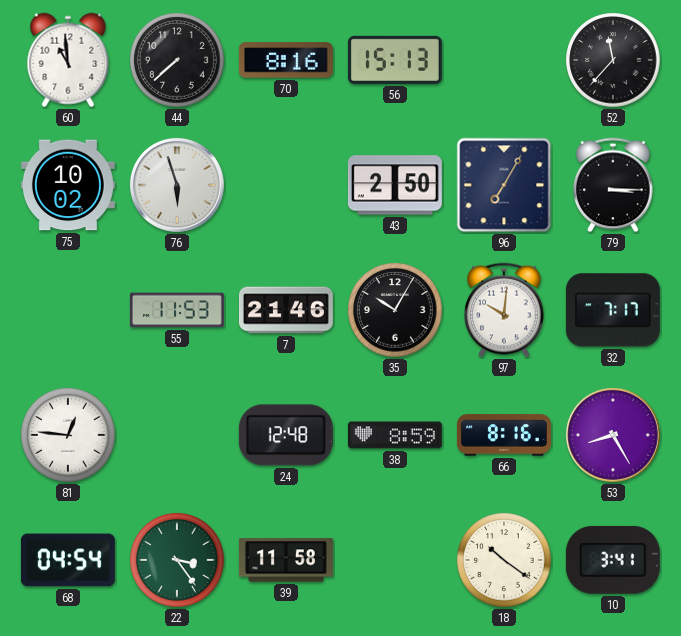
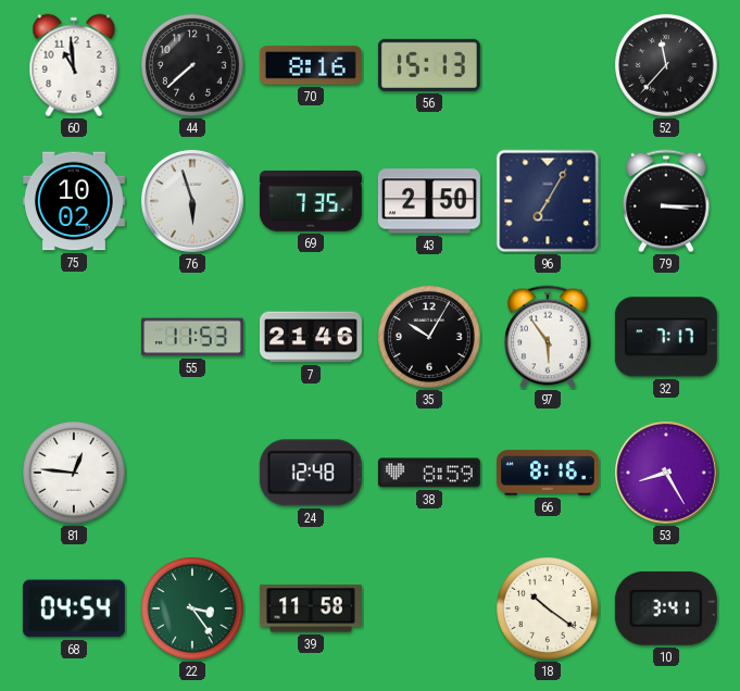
69: none -> 7:35 (311, 201)
97: 10:01 -> 5:54 (548, 337)
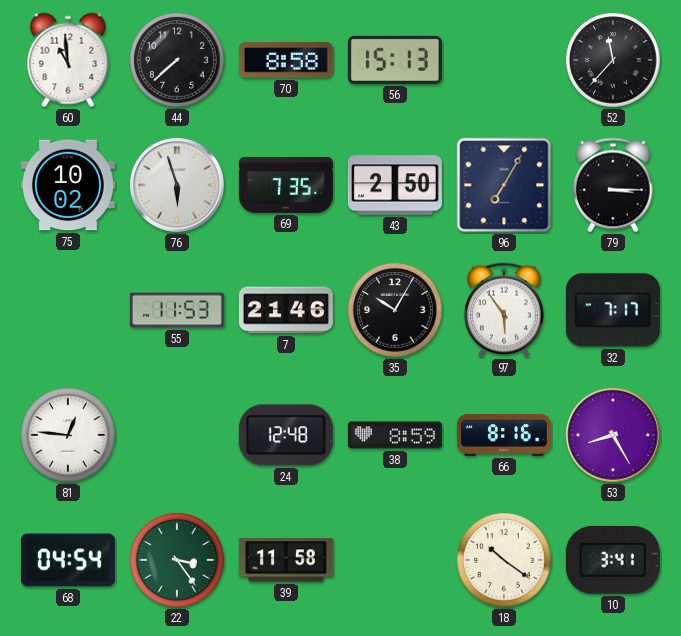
70: 8:16 -> 8:58 (286, 60)
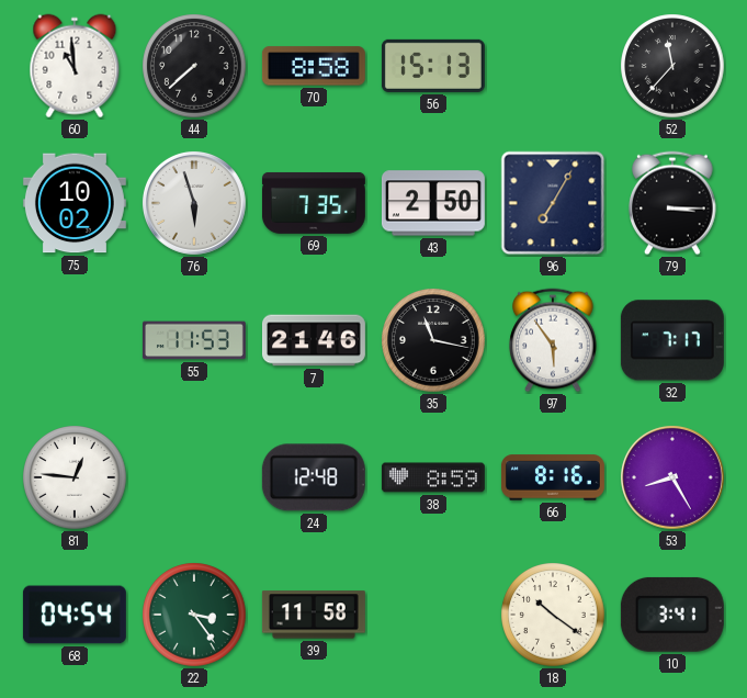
35: 10:05 -> 11:17 (433, 340)
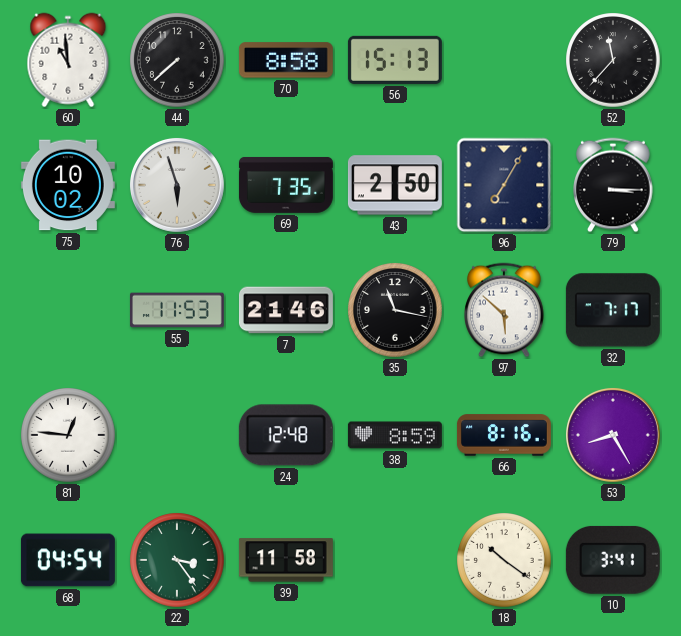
97: 5:54 -> 5:52 (504, 310)
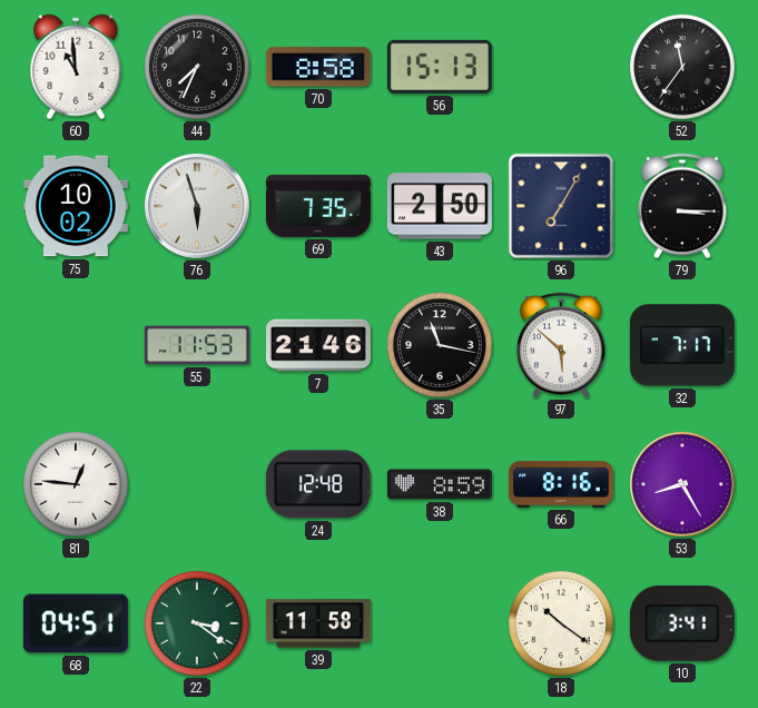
44: 7:38 -> 7:34 (197, 67)
52: 11:37 -> 11:36 (682, 67)
68: 04:54 -> 04:51 (76, 623)
22: 3:24 -> 3:21 (197, 623)
